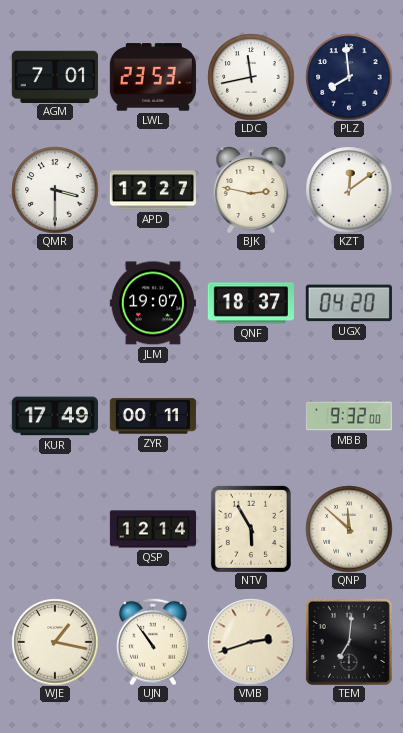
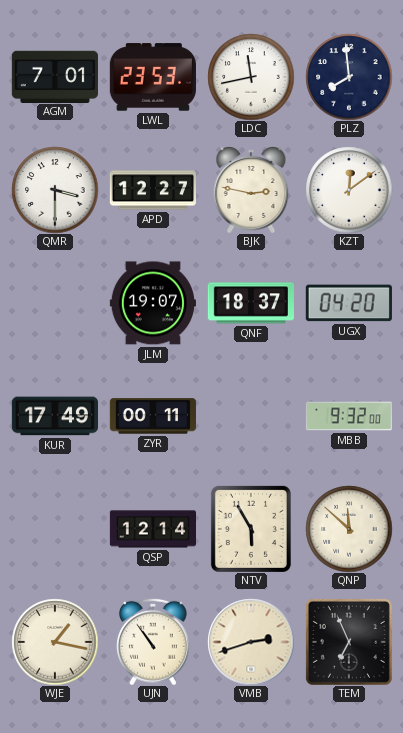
TEM: 7:01 -> 6:56 (349, 642)
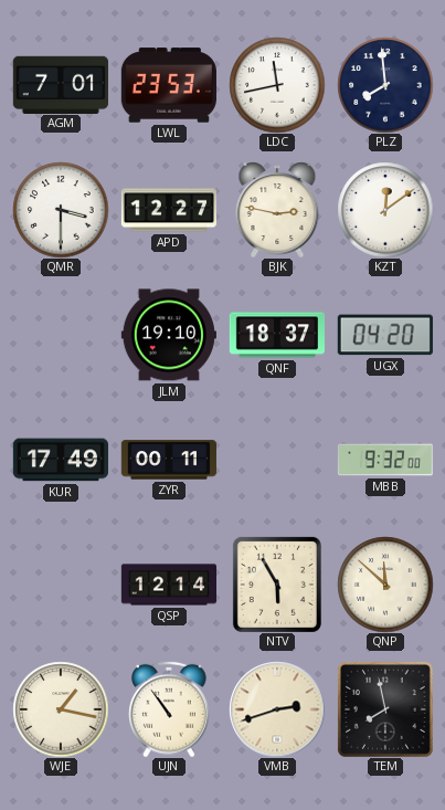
JLM: 19:07 -> 19:10 (169, 335)
TEM: 6:56 -> 7:58 (385, 709)
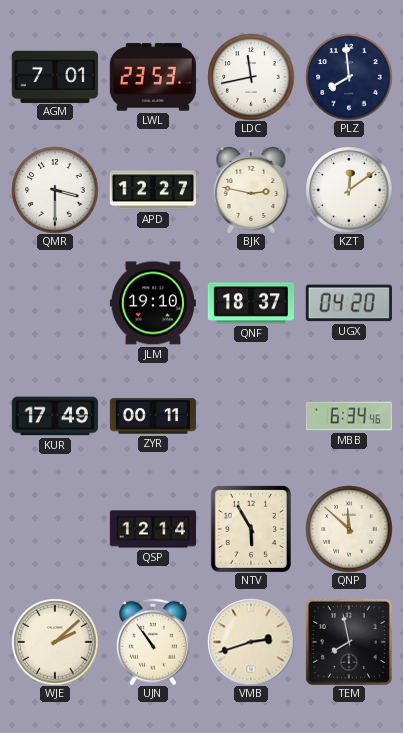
MBB: 9:32 -> 6:34 (348, 416)
WJE: 1:17 -> 2:08 (55, 642)
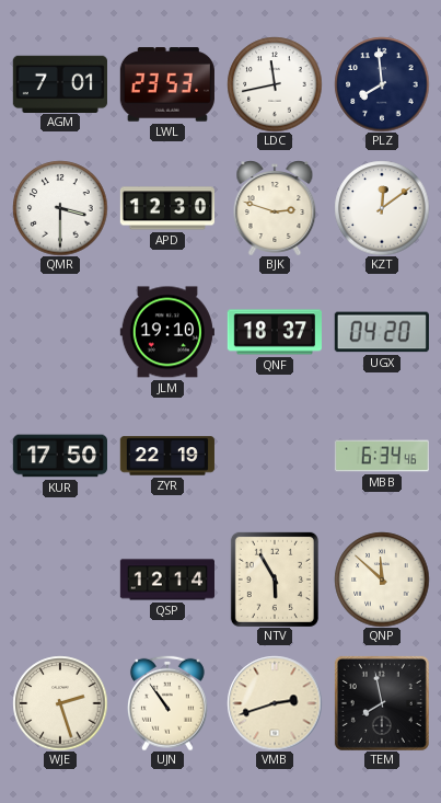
APD: 12:27 -> 12:30 (166, 208)
BJK: 2:47 -> 2:48 (275, 208)
KUR: 17:49 -> 17:50 (59, 456)
ZYR: 00:11 -> 22:19 (167, 456)
WJE: 2:08 -> 2:27 (60, 703)
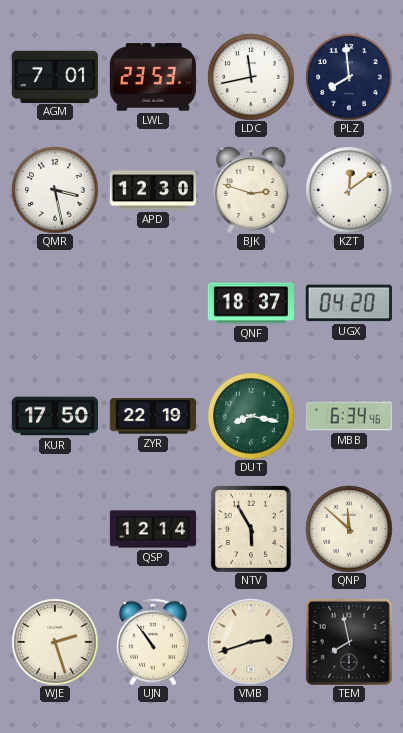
QMR: 3:30 -> 3:28 (55, 190)
JLM: 19:10 -> none (167, 332)
DUT: none -> 8:17 (251, 416)
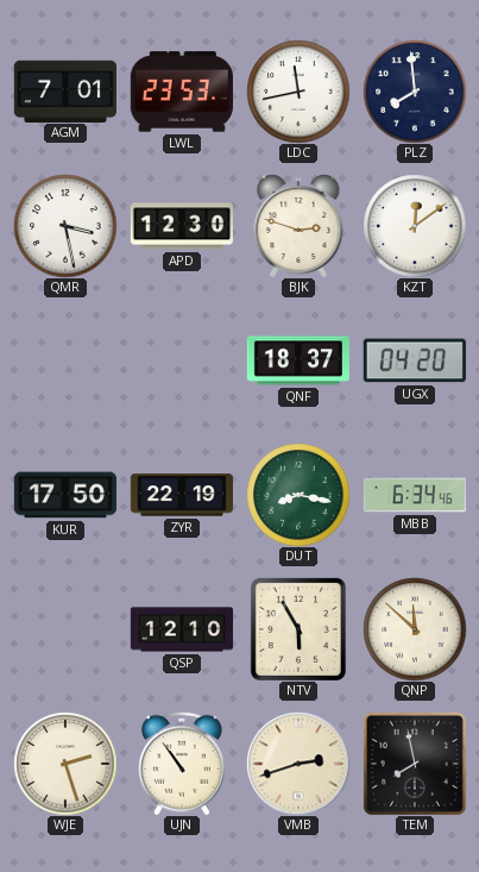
QSP: 12:14 -> 12:10 (181, 629)
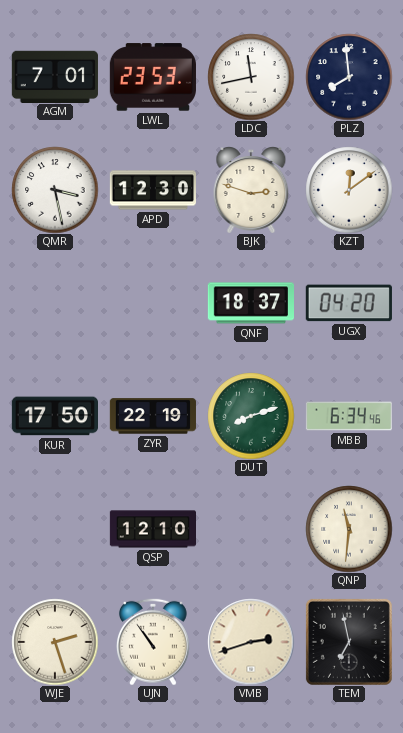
DUT: 8:17 -> 8:12 (251, 416)
NTV: 5:55 -> none (298, 629)
QNP: 11:52 -> 11:31 (349, 529)
TEM: 7:58 -> 6:58 (349, 642)
